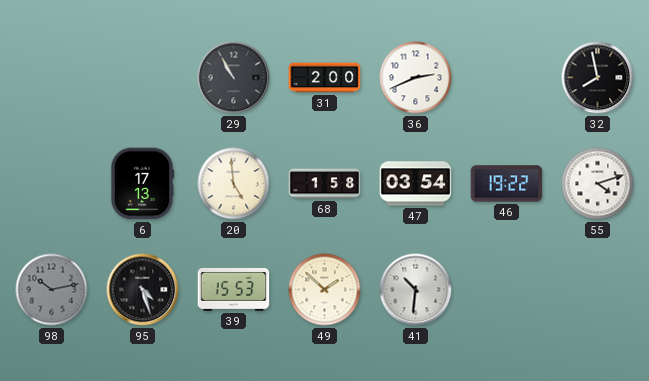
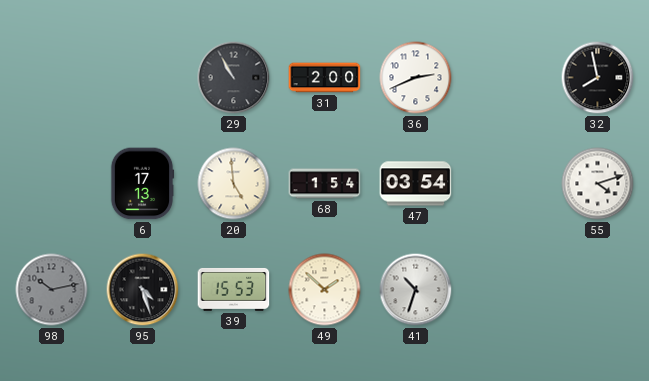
68: 1:58 -> 1:54 (325, 184)
46: 19:22 -> none (507, 184)
41: 10:31 -> 10:33 (416, 290)
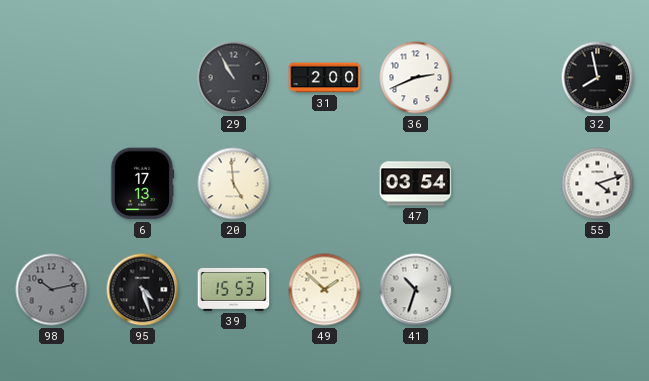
68: 1:54 -> none (325, 184)
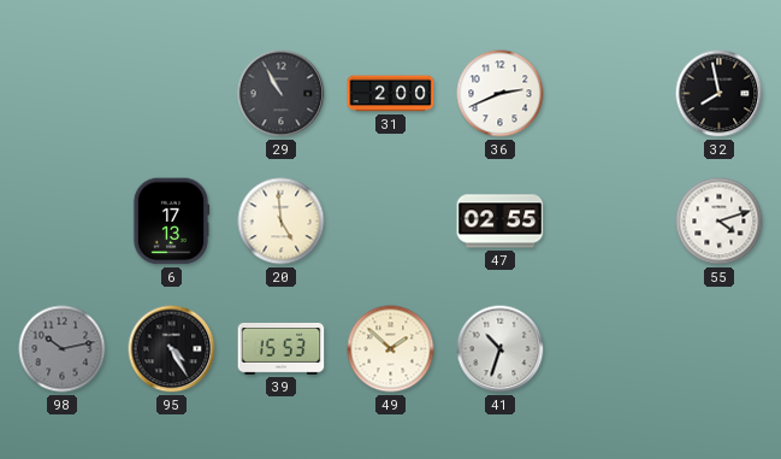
47: 03:54 -> 02:55 (501, 222)
95: 4:27 -> 4:25 (172, 349)
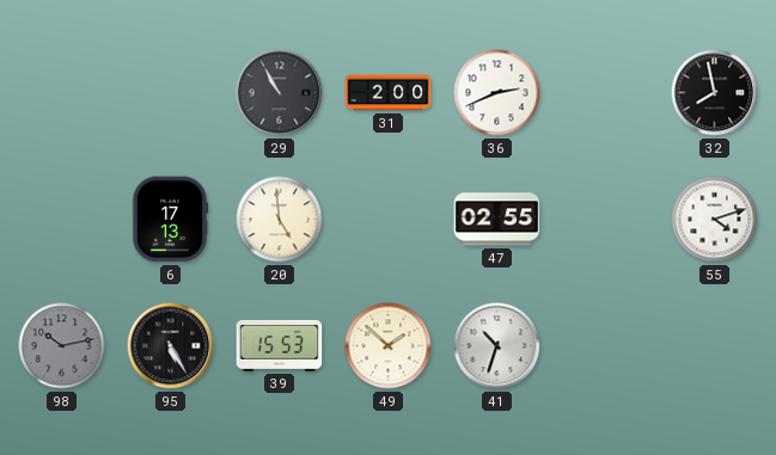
95: 4:25 -> 5:25 (171, 346)
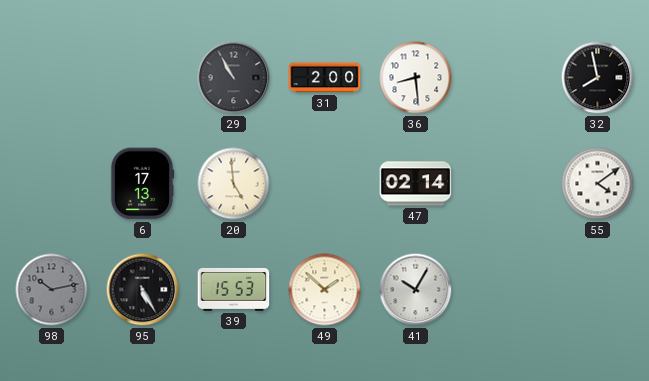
36: 2:41 -> 8:29 (416, 78)
47: 02:55 -> 02:14 (416, 184)
55: 4:12 -> 4:09 (598, 184)
41: 10:33 -> 10:05 (416, 290)
